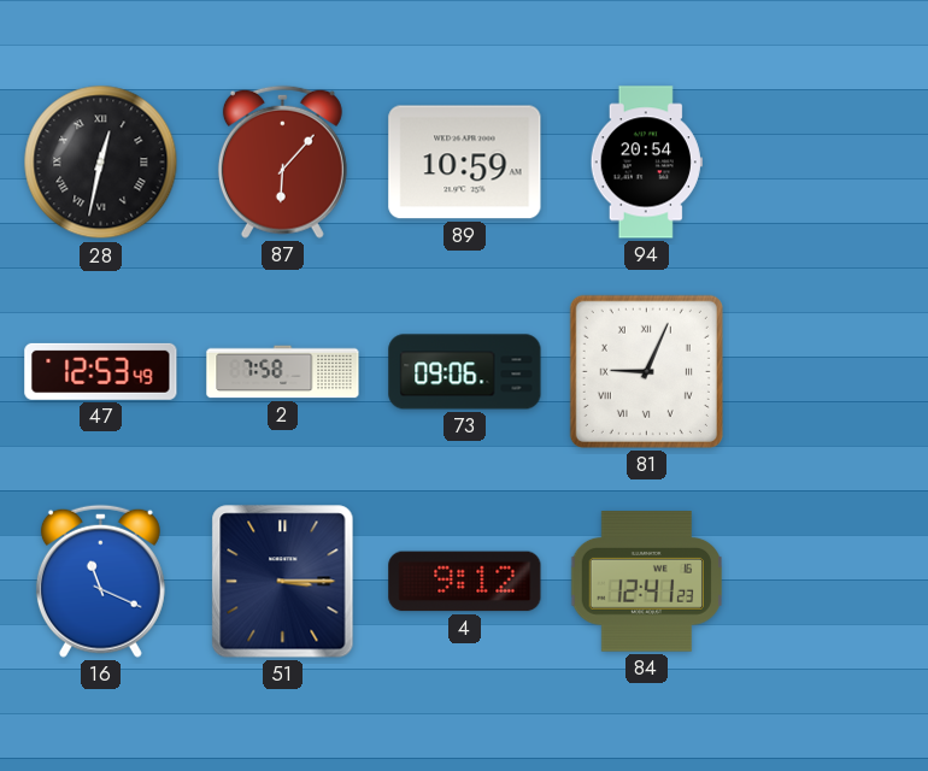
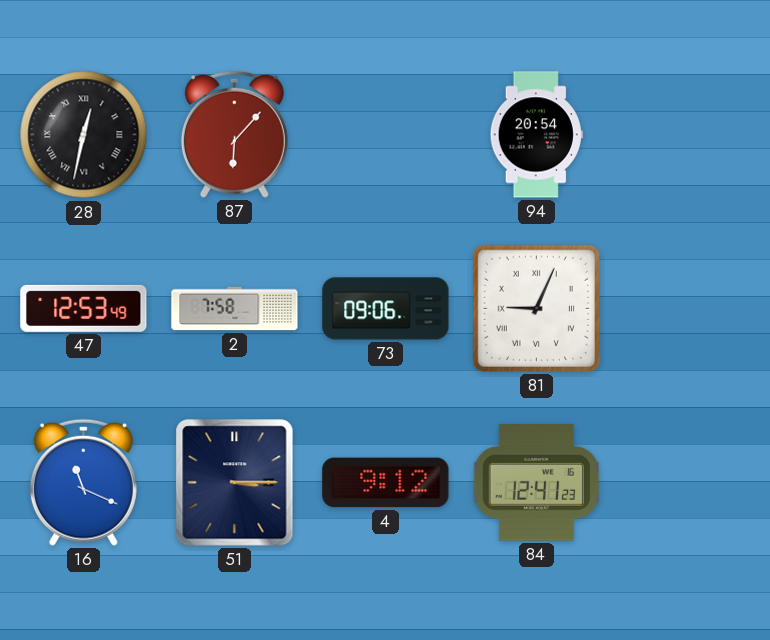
89: 10:59 -> none (465, 163)
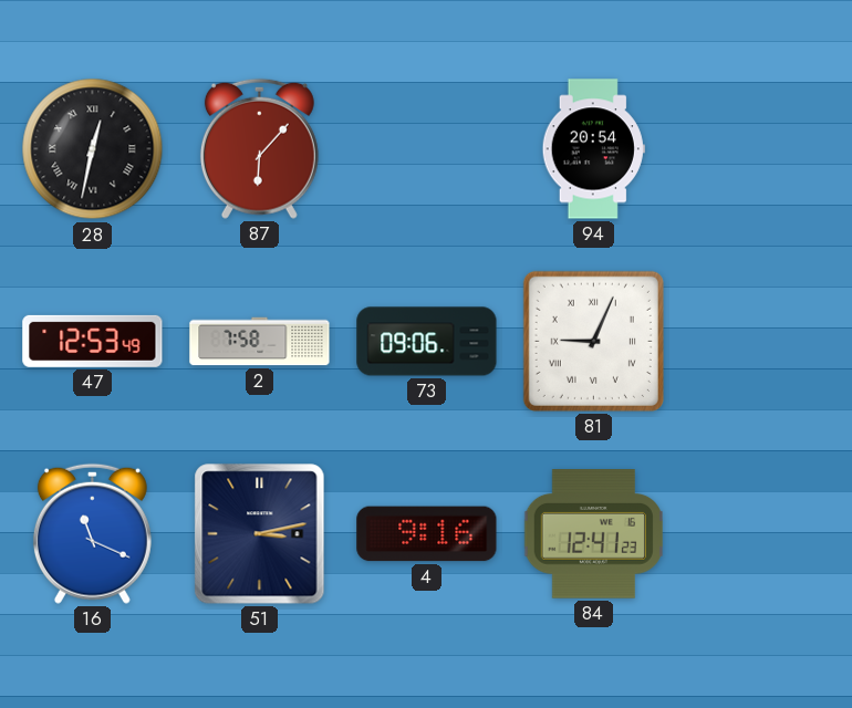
51: 3:15 -> 3:13 (260, 534)
4: 9:12 -> 9:16 (427, 534)
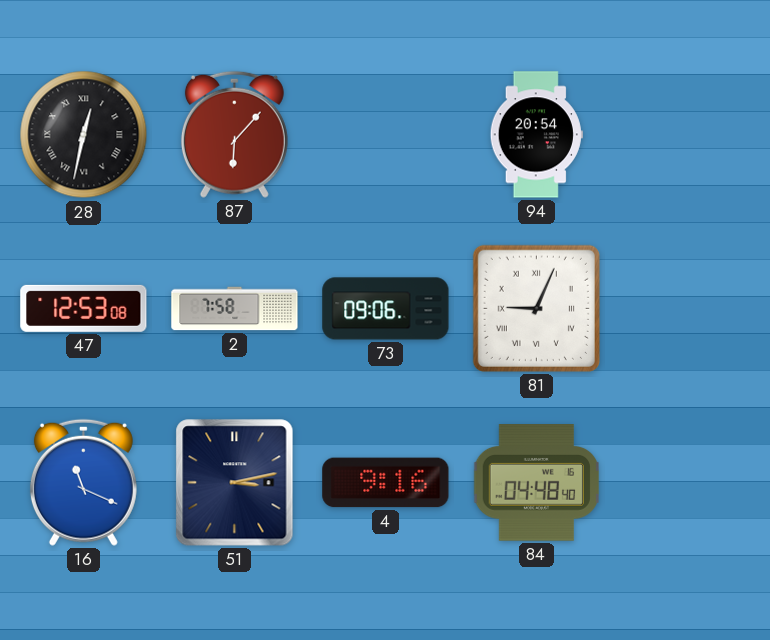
47: 12:53:49 -> 12:53:08 (84, 308)
84: 12:41 -> 04:48 (536, 483)
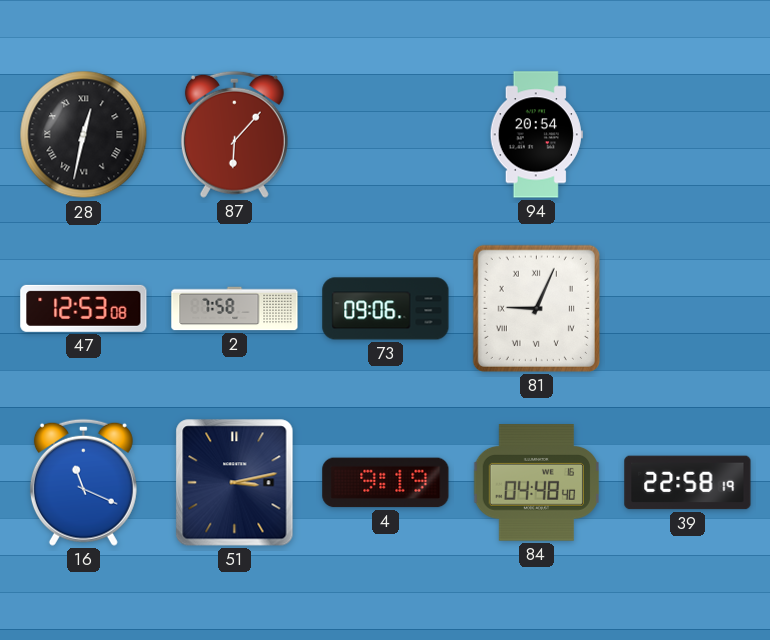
4: 9:16 -> 9:19 (386, 483)
39: none -> 22:58 (688, 483)
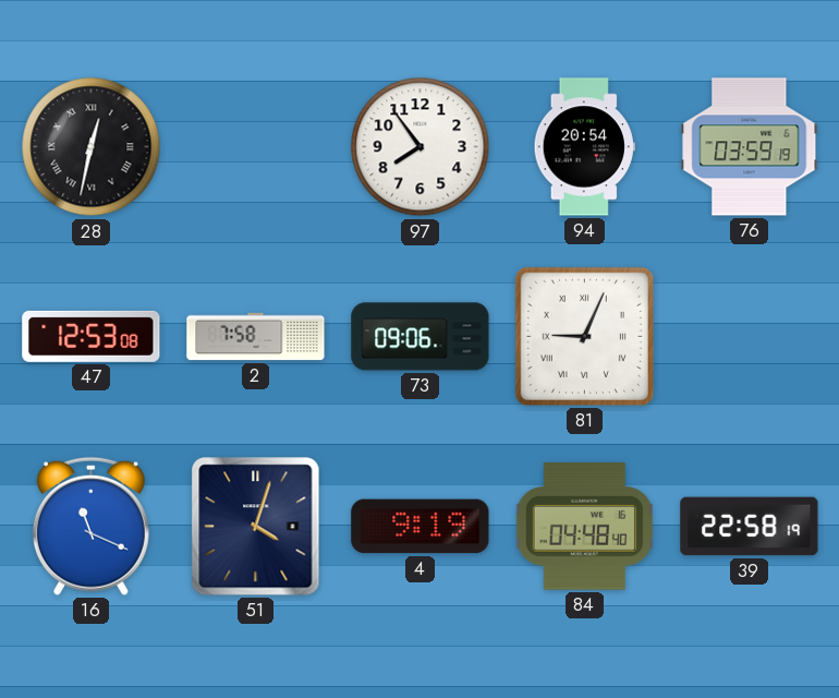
87: 6:07 -> none (234, 134)
97: none -> 7:54 (421, 147)
76: none -> 03:59 (750, 147)
51: 3:13 -> 4:03 (256, 527)
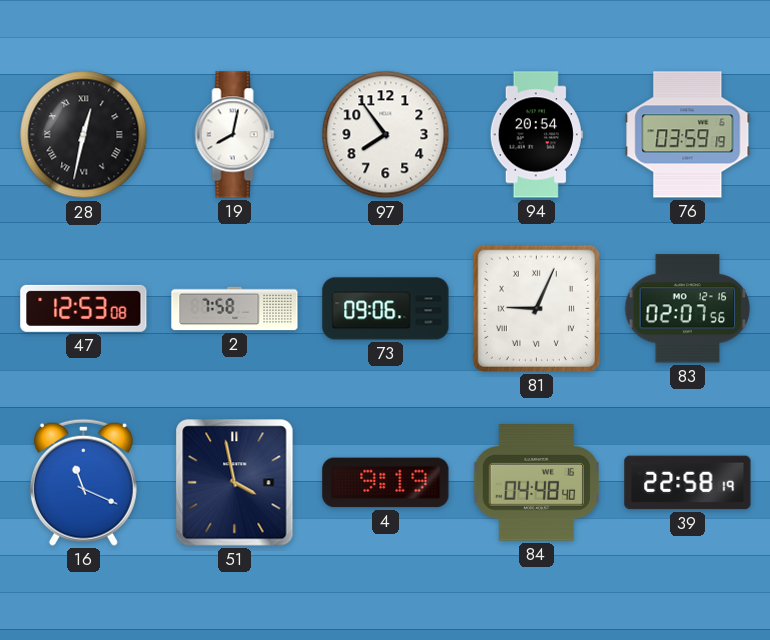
19: none -> 8:02 (235, 135)
83: none -> 02:07 (688, 309)
51: 4:03 -> 3:58 (235, 483)
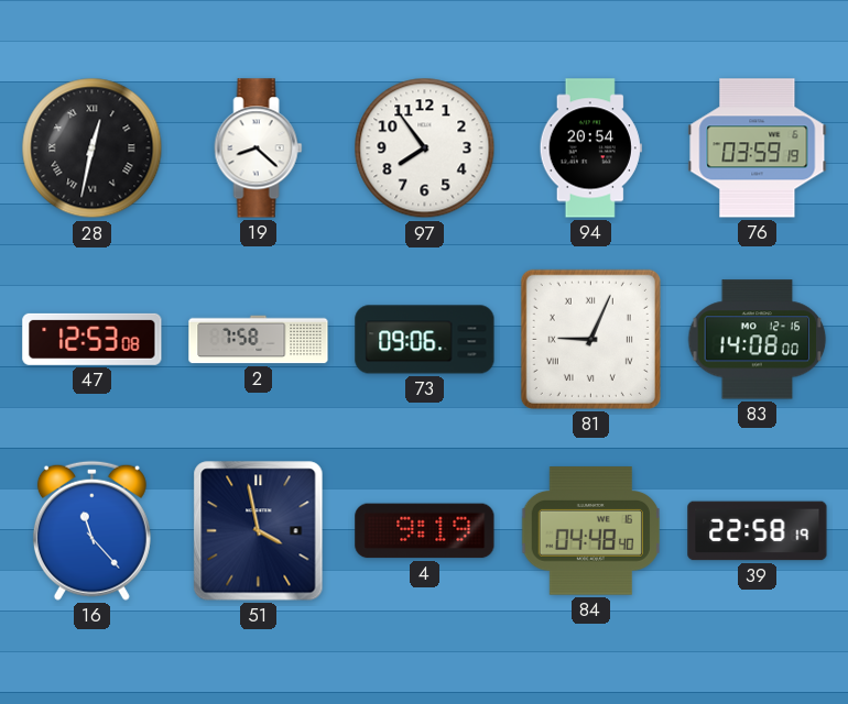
19: 8:02 -> 8:22 (259, 148)
83: 02:07 -> 14:08 (758, 340)
16: 11:19 -> 11:23 (91, 530)
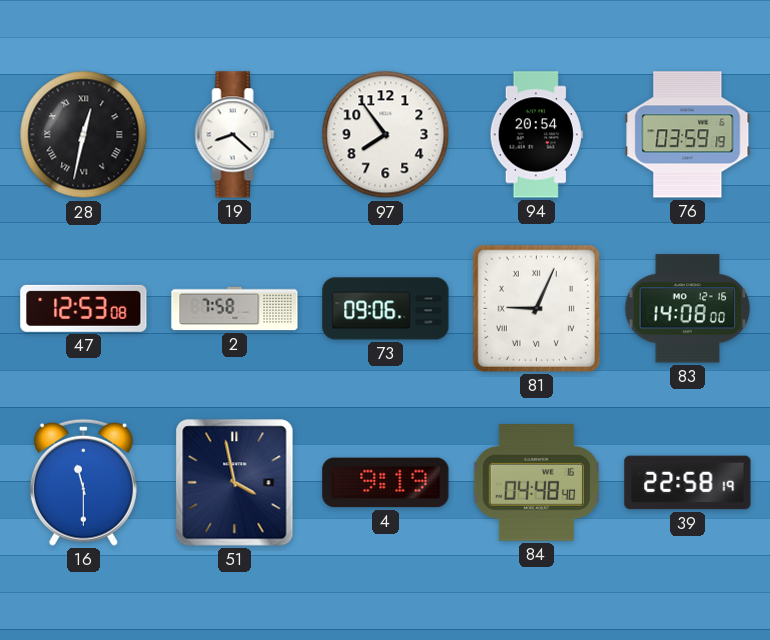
16: 11:23 -> 11:30 (83, 482)
